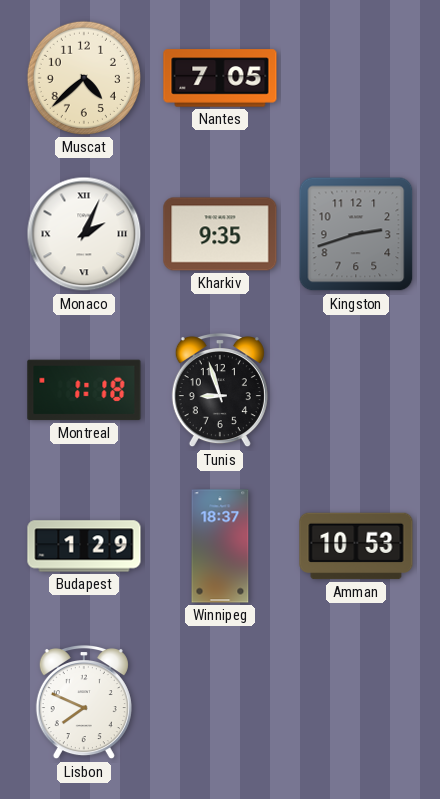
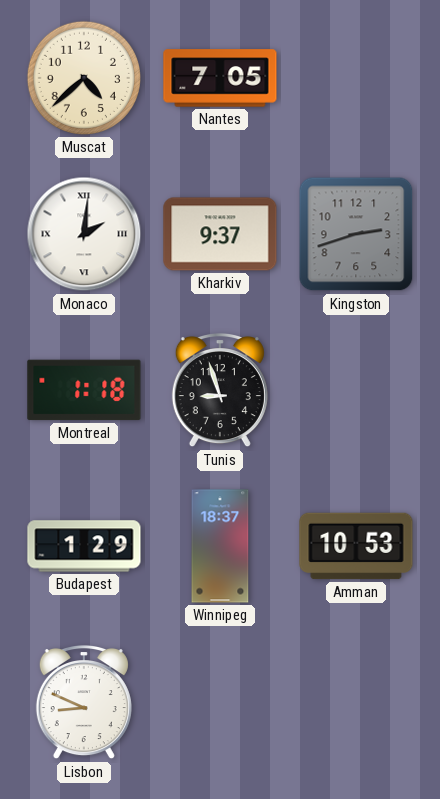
Monaco: 2:04 -> 2:01 (84, 234)
Kharkiv: 9:35 -> 9:37 (220, 234)
Lisbon: 7:49 -> 8:49 (84, 703)
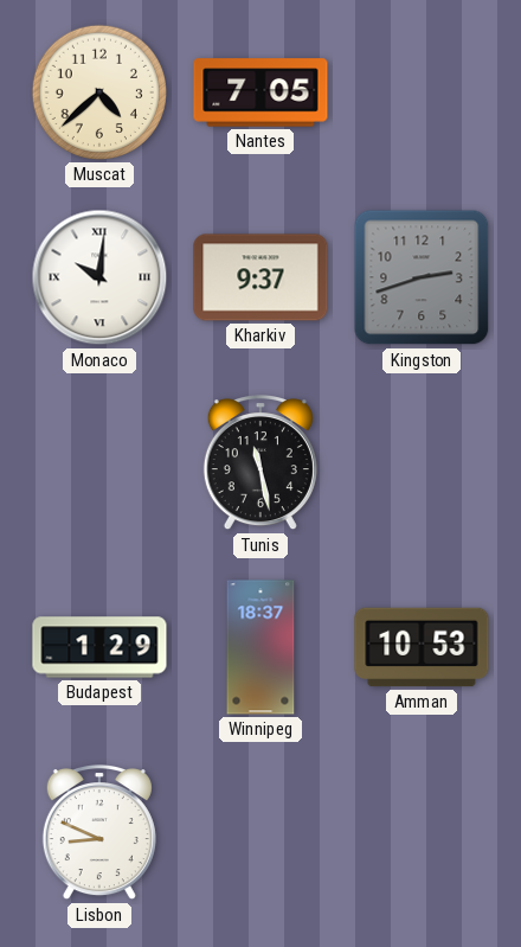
Monaco: 2:01 -> 10:01 (99, 277)
Montreal: 1:18 -> none (84, 390)
Tunis: 8:57 -> 11:28 (260, 463)
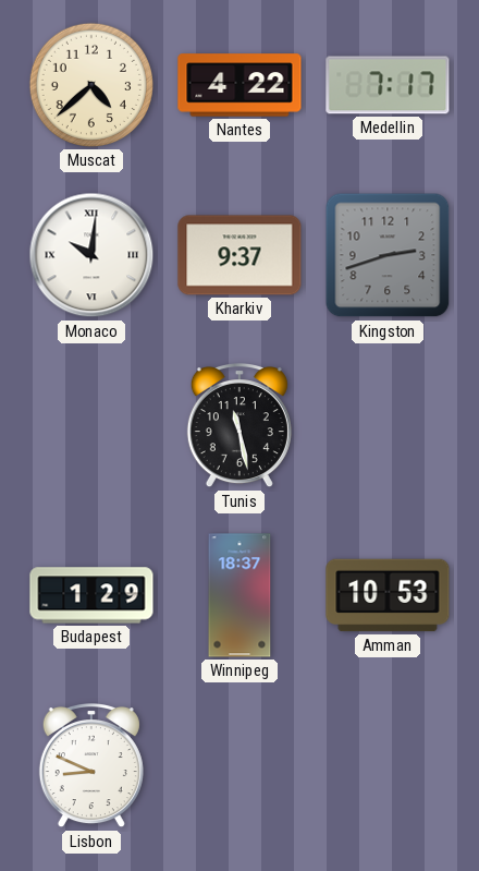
Nantes: 7:05 -> 4:22 (239, 85)
Medellin: none -> 7:17 (388, 85)
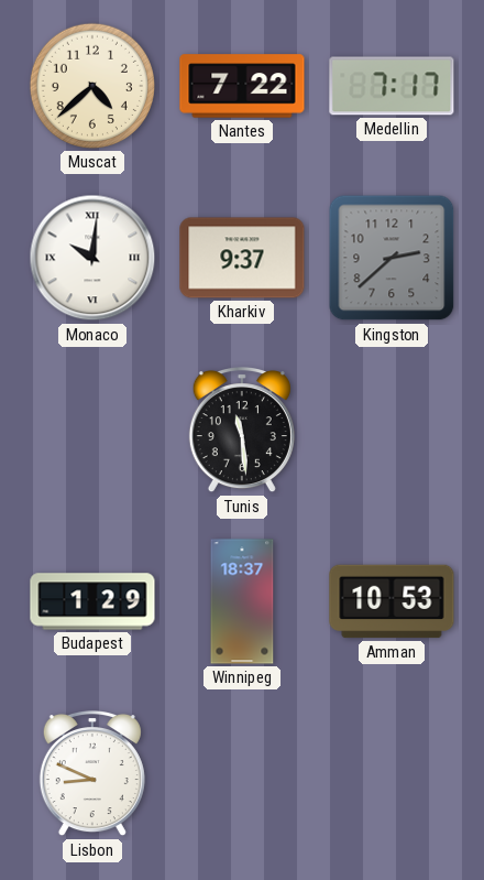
Nantes: 4:22 -> 7:22 (242, 86)
Kingston: 2:42 -> 2:38 (392, 258)
Tunis: 11:28 -> 11:29 (242, 431)
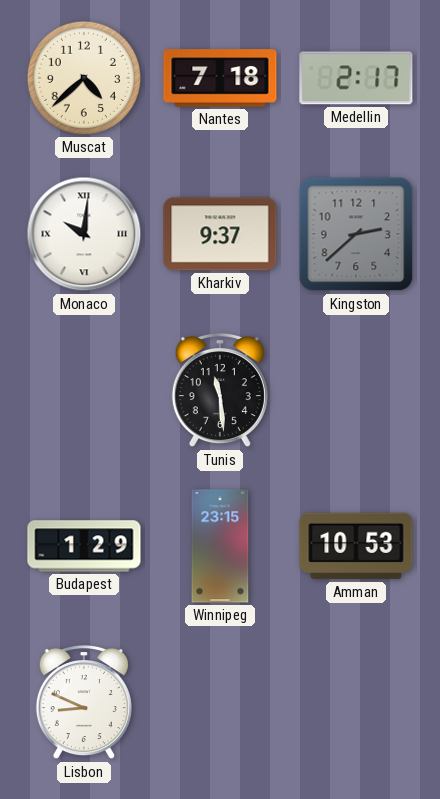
Nantes: 7:22 -> 7:18 (220, 78)
Medellin: 7:17 -> 2:17 (356, 78)
Winnipeg: 18:37 -> 23:15 (220, 546)
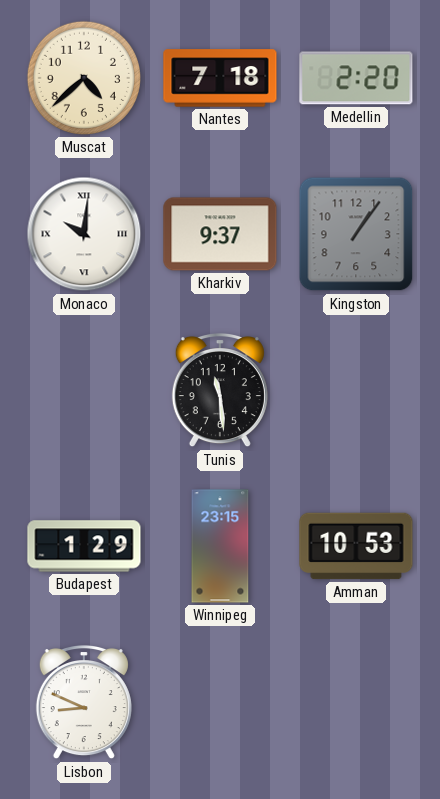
Medellin: 2:17 -> 2:20 (356, 78)
Kingston: 2:38 -> 1:06 (356, 234)
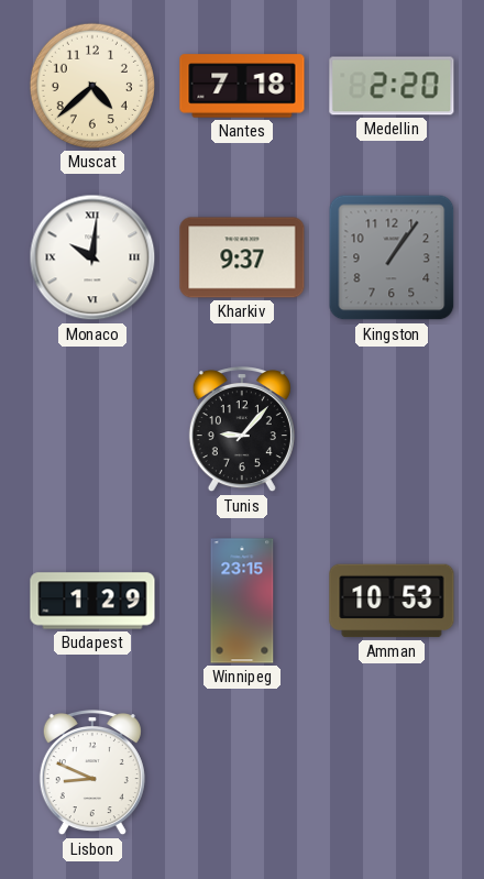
Tunis: 11:29 -> 9:07 (242, 430)
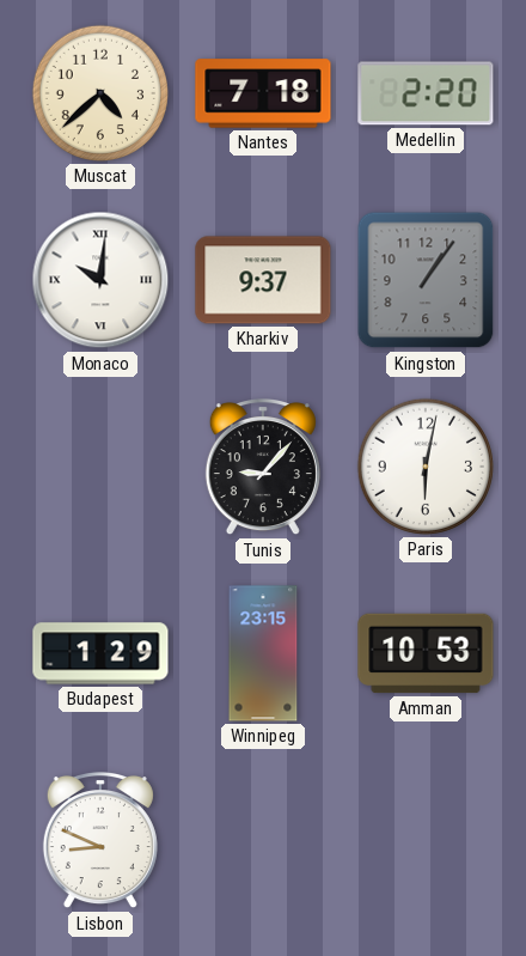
Paris: none -> 6:02 (426, 467)
